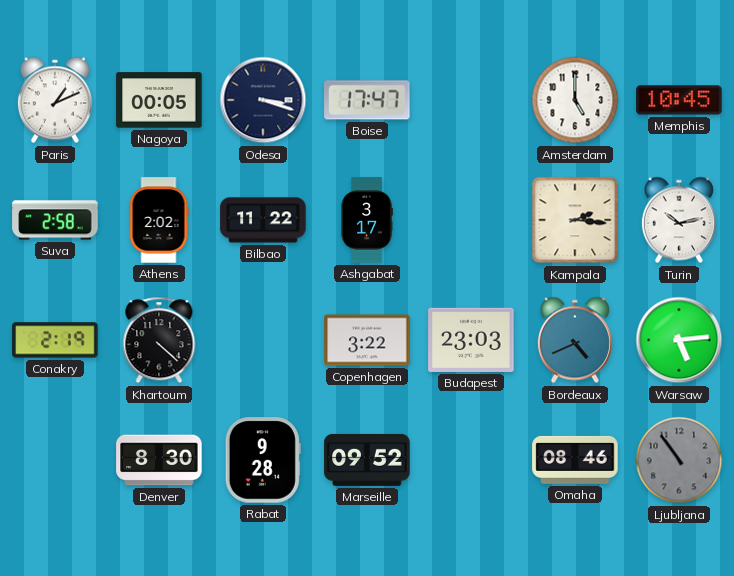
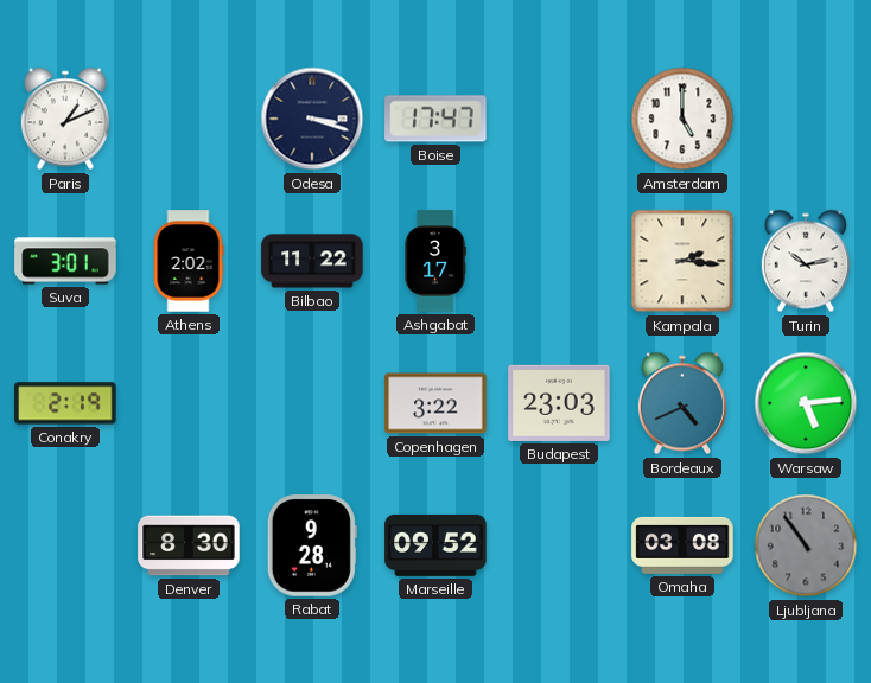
Nagoya: 00:05 -> none (159, 100)
Memphis: 10:45 -> none (679, 100)
Suva: 2:58 -> 3:01 (65, 261)
Khartoum: 4:22 -> none (159, 340)
Omaha: 08:46 -> 03:08 (682, 545)
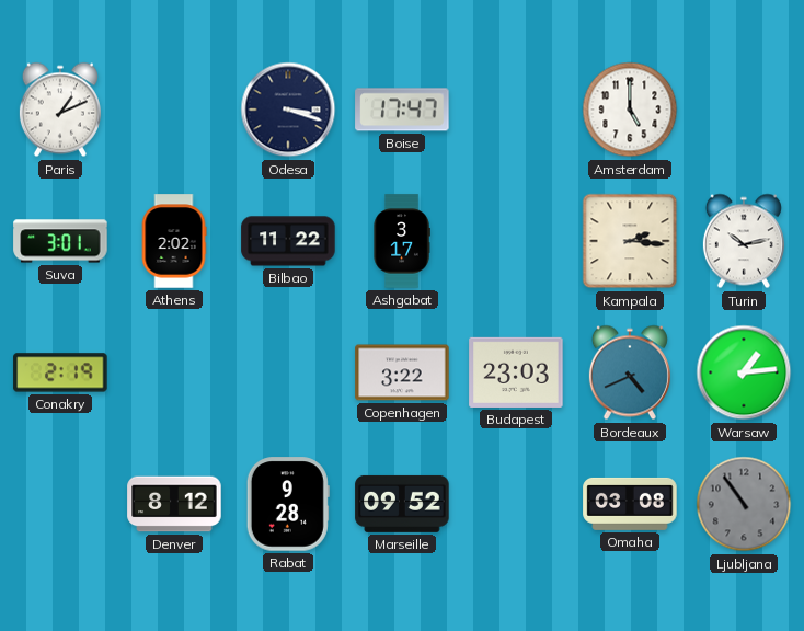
Warsaw: 5:14 -> 1:14 (744, 372)
Denver: 8:30 -> 8:12 (174, 504)
